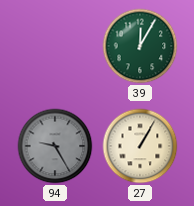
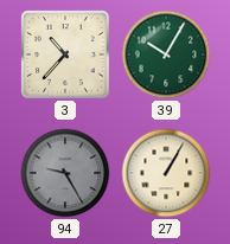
3: none -> 10:37 (65, 54)
39: 12:05 -> 10:05 (166, 54)
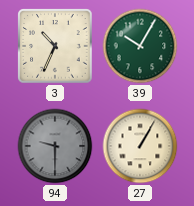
3: 10:37 -> 10:34 (55, 46)
94: 9:25 -> 9:30 (55, 146)
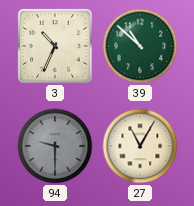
39: 10:05 -> 10:52 (140, 46)
27: 1:05 -> 11:05 (140, 146)
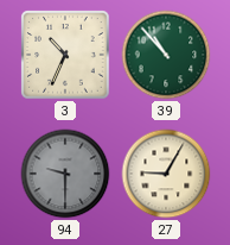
39: 10:52 -> 10:53 (166, 55)
27: 11:05 -> 9:05 (166, 174)
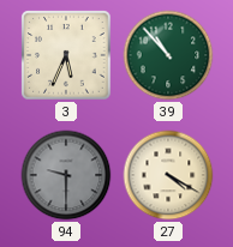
3: 10:34 -> 5:34 (66, 55)
27: 9:05 -> 4:20 (168, 175)
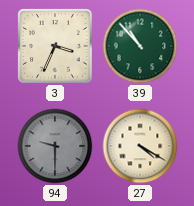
3: 5:34 -> 3:34 (55, 46)
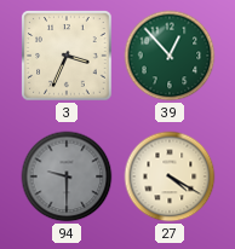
39: 10:53 -> 12:53 (170, 56)
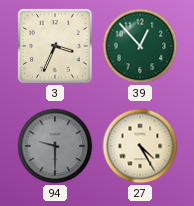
27: 4:20 -> 4:25 (140, 146)
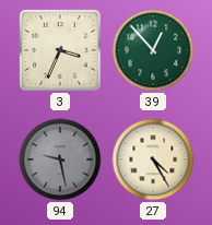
94: 9:30 -> 9:28 (60, 159)
